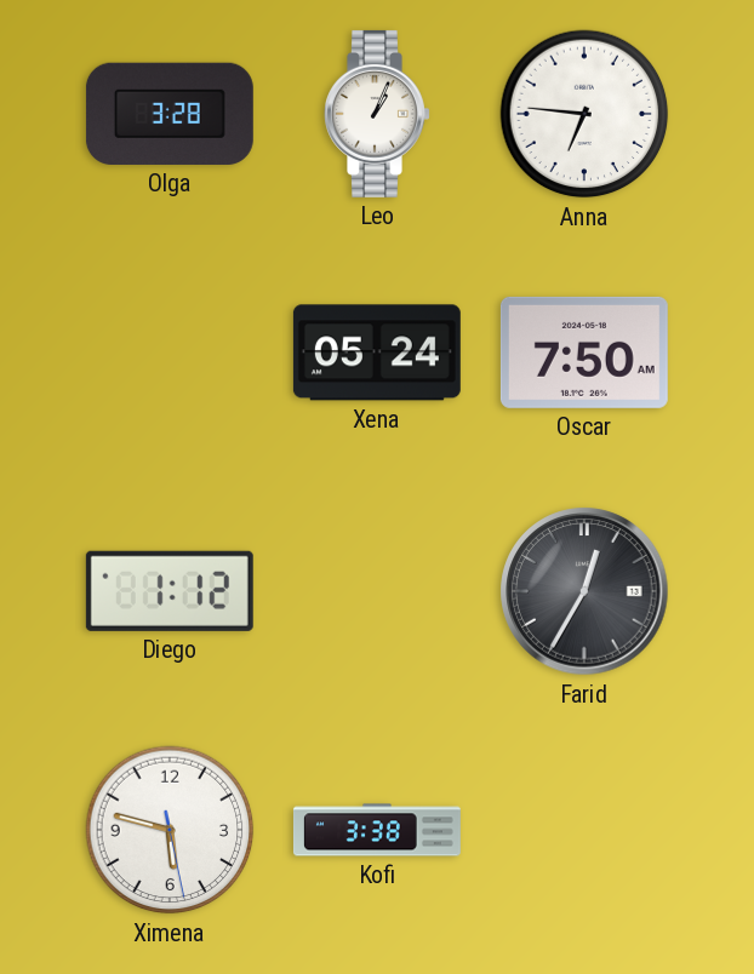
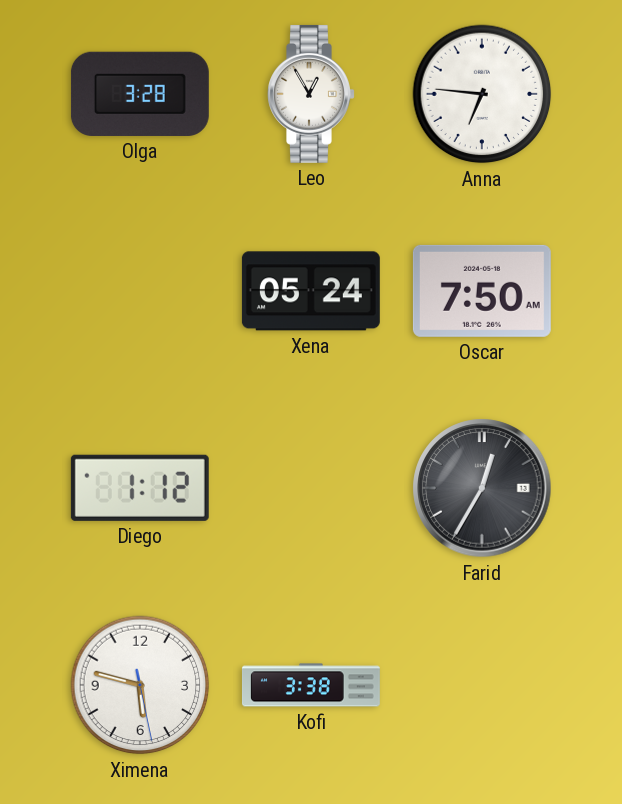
Leo: 1:04 -> 12:55 (311, 94)
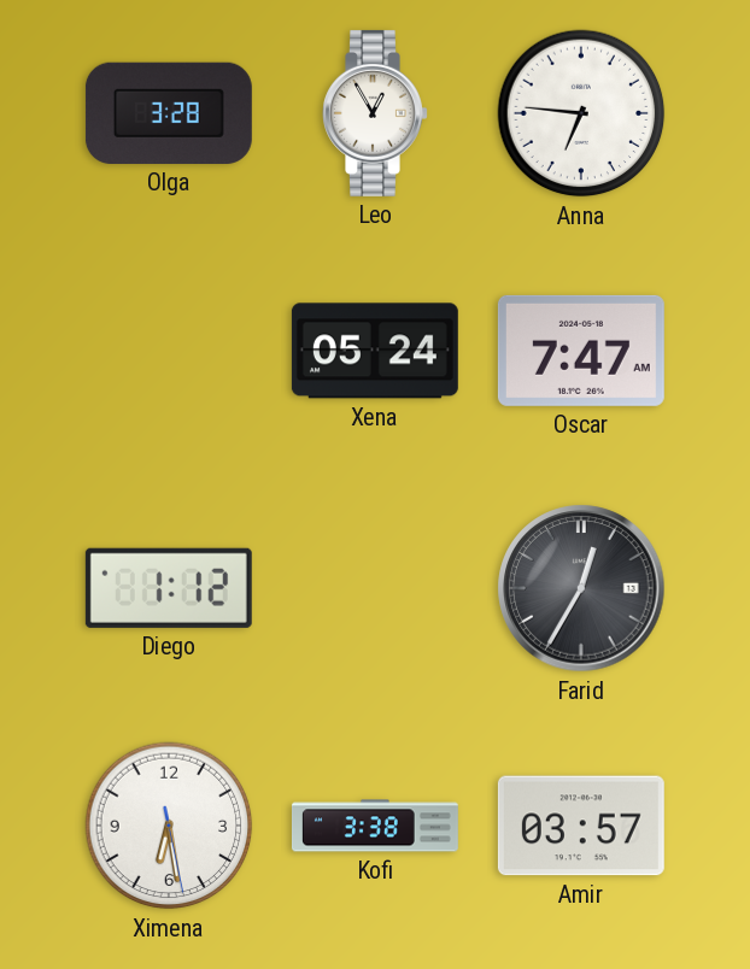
Oscar: 7:50 -> 7:47 (581, 351)
Ximena: 5:47 -> 6:28 (169, 826)
Amir: none -> 03:57 (581, 826)
